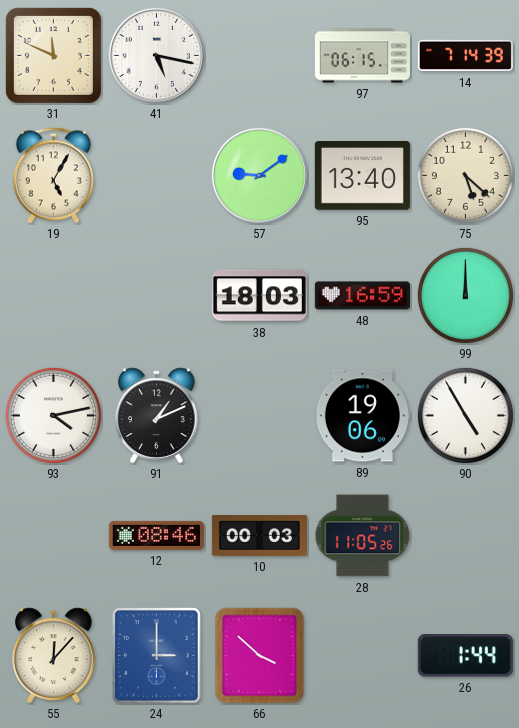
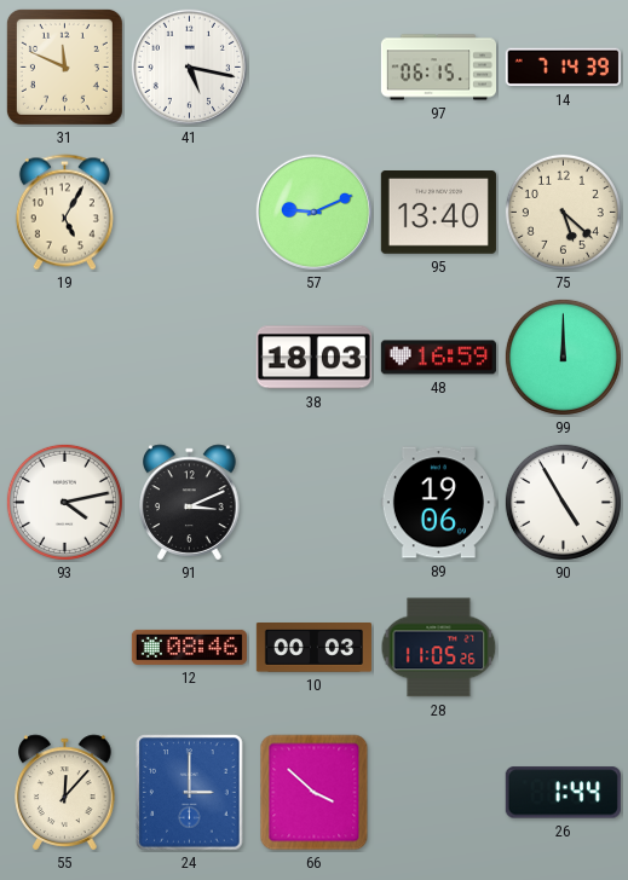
57: 9:09 -> 9:11 (313, 212)
91: 1:11 -> 3:11 (190, 503)
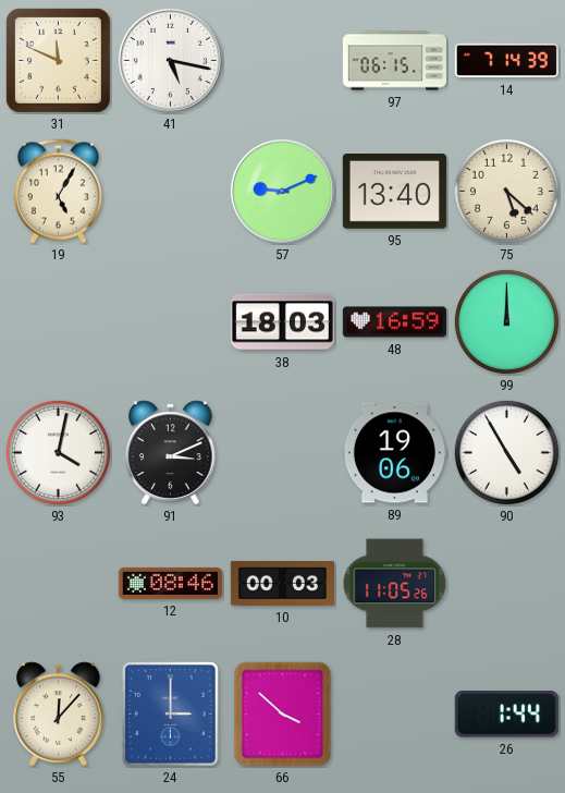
93: 4:13 -> 4:02 (58, 452)
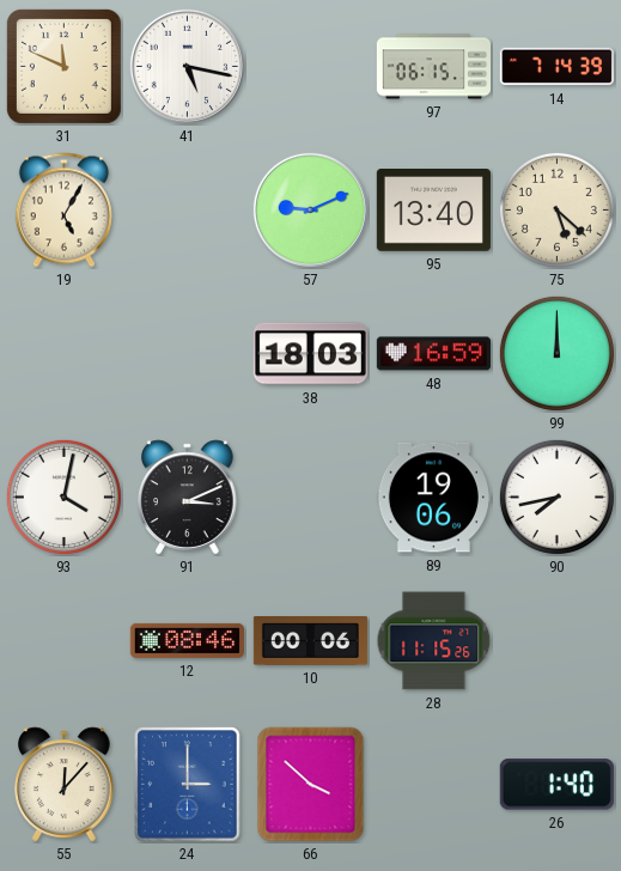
90: 4:55 -> 7:43 (556, 497)
10: 00:03 -> 00:06 (310, 641)
28: 11:05 -> 11:15 (434, 641)
26: 1:44 -> 1:40 (556, 785)
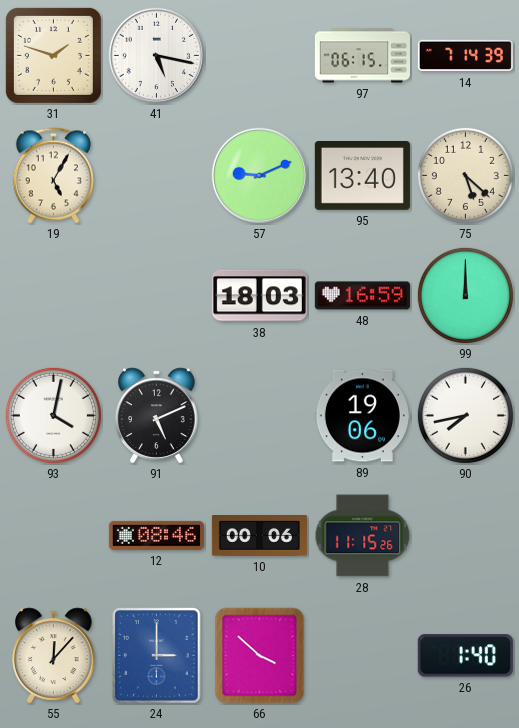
31: 11:49 -> 1:48 (53, 55)
91: 3:11 -> 5:11 (157, 416)
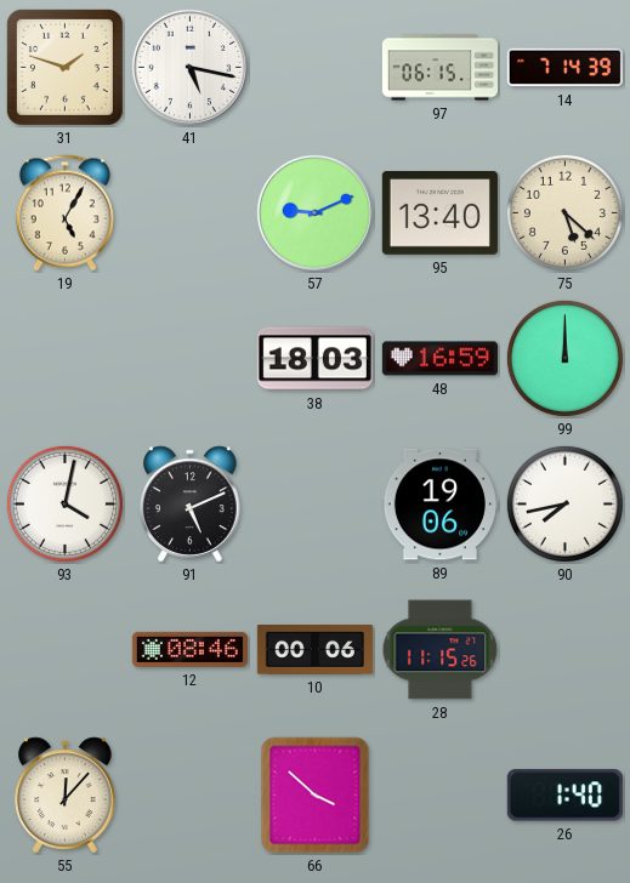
24: 3:00 -> none (157, 656)
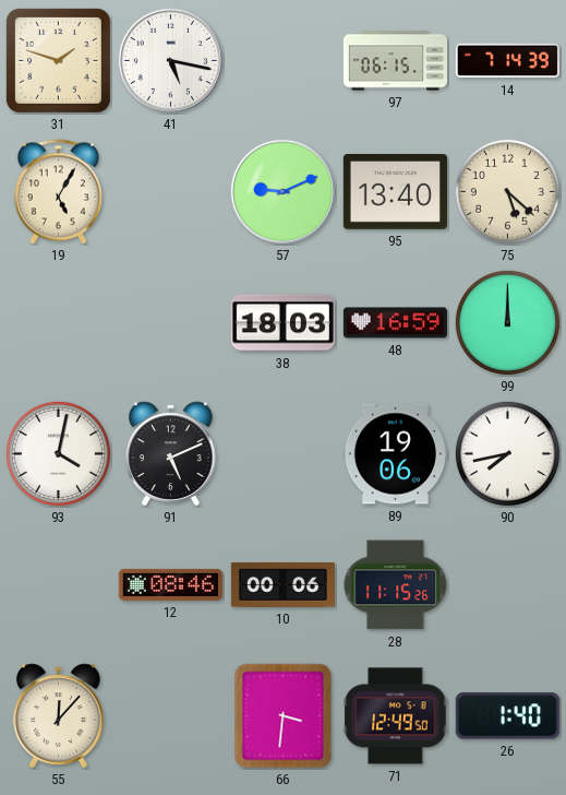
66: 3:52 -> 3:31 (284, 716)
71: none -> 12:49 (396, 716)
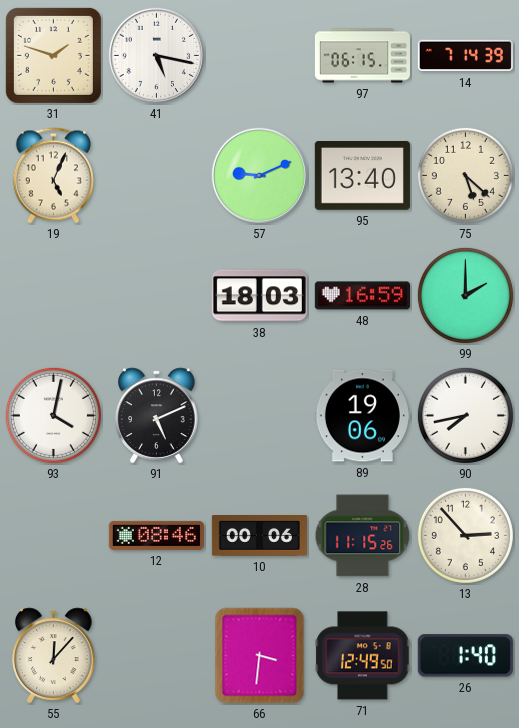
19: 5:05 -> 5:04 (53, 176)
99: 12:00 -> 2:00 (465, 295)
13: none -> 2:53 (465, 535)
